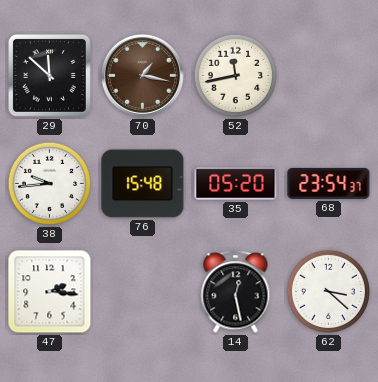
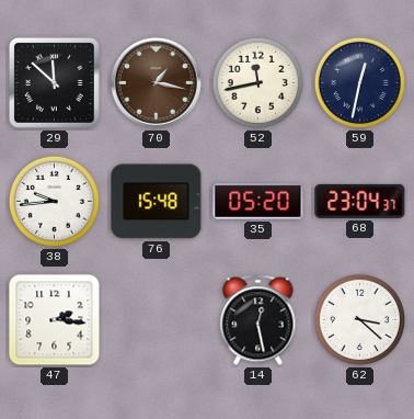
59: none -> 12:32 (359, 82)
68: 23:54 -> 23:04 (360, 201)
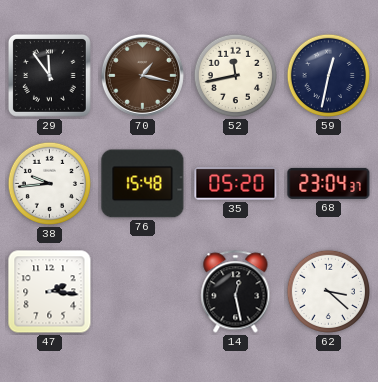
29: 11:52 -> 11:54 (49, 75)
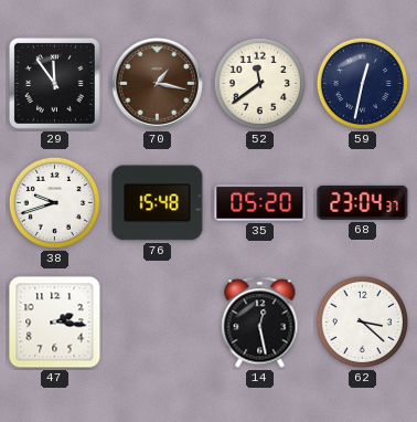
52: 11:43 -> 11:39 (259, 83)
38: 9:44 -> 9:42 (54, 202)
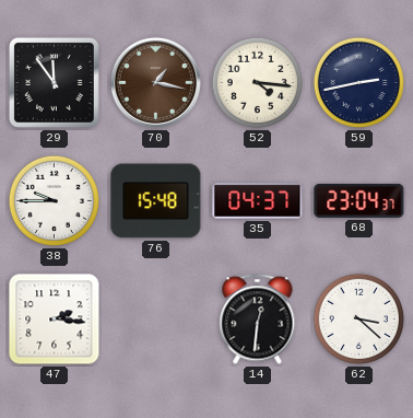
52: 11:39 -> 4:16 (257, 82)
59: 12:32 -> 2:43 (358, 82)
38: 9:42 -> 9:45 (54, 200)
35: 05:20 -> 04:37 (258, 201)
14: 12:28 -> 12:31 (258, 320)
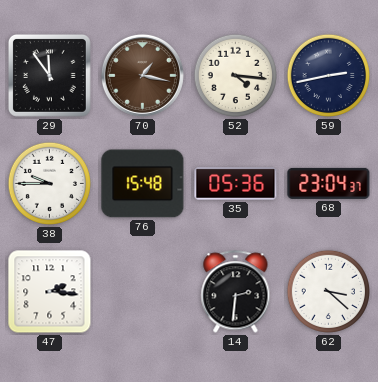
35: 04:37 -> 05:36 (236, 184)
14: 12:31 -> 2:31 (236, 292)
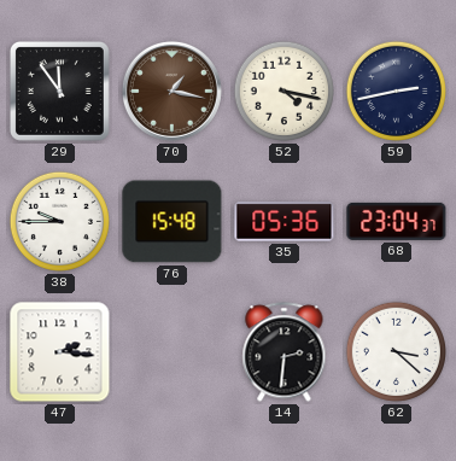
52: 4:16 -> 4:17 (283, 91)
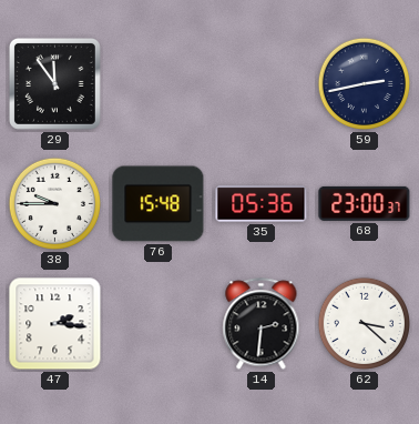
70: 1:17 -> none (171, 91)
52: 4:17 -> none (283, 91)
68: 23:04 -> 23:00 (365, 203)
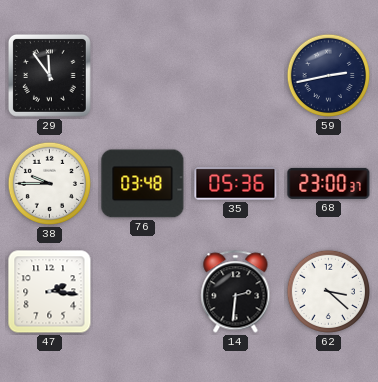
76: 15:48 -> 03:48 (143, 184)
